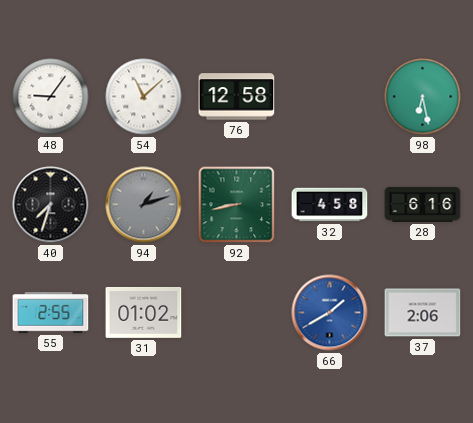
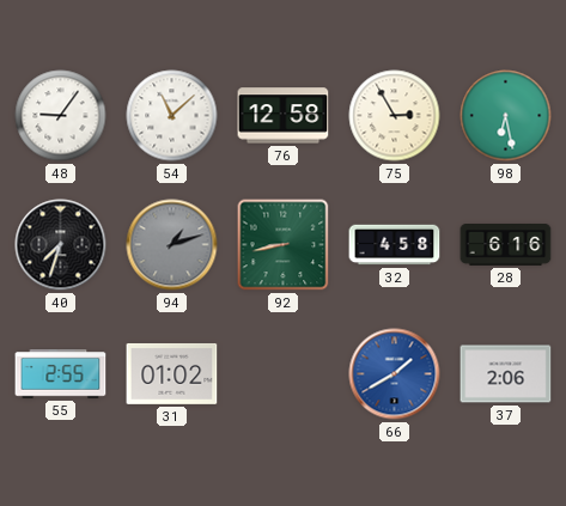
75: none -> 2:55 (395, 116)
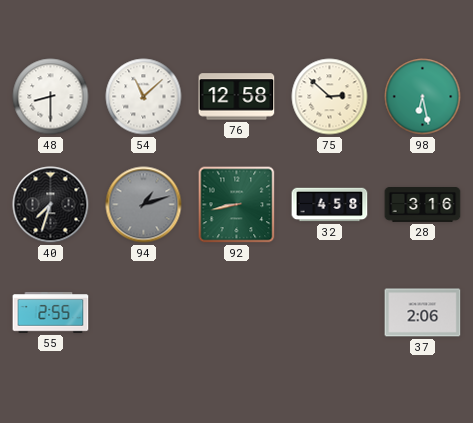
48: 9:06 -> 8:30 (51, 97)
75: 2:55 -> 2:52 (330, 97)
28: 6:16 -> 3:16 (423, 205)
31: 01:02 -> none (172, 373)
66: 1:40 -> none (395, 374)
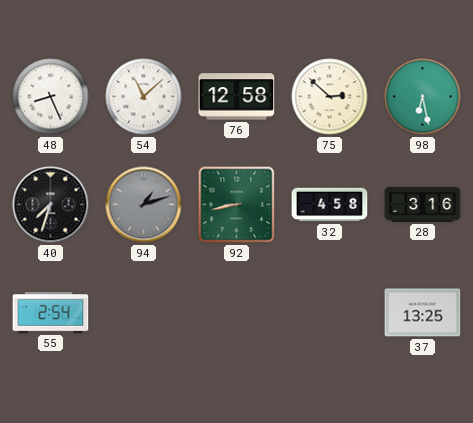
48: 8:30 -> 8:26 (51, 97)
55: 2:55 -> 2:54 (51, 313)
37: 2:06 -> 13:25 (423, 313)
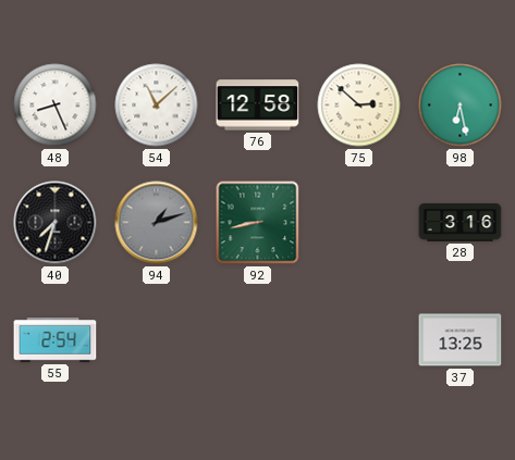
32: 4:58 -> none (330, 205)
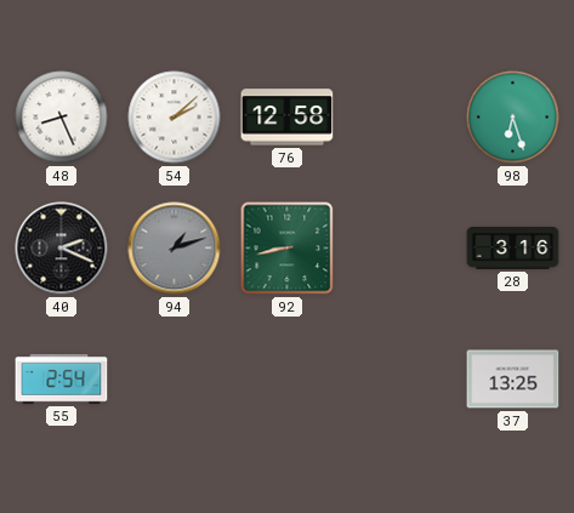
54: 11:08 -> 2:08 (175, 118)
75: 2:52 -> none (359, 105)
98: 6:28 -> 6:27 (513, 118)
40: 7:33 -> 2:19 (62, 249)
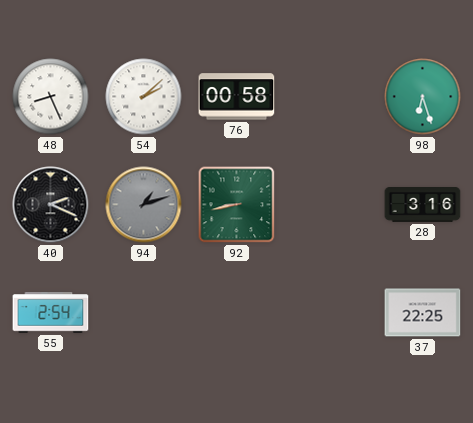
76: 12:58 -> 00:58 (237, 97)
37: 13:25 -> 22:25 (423, 313)
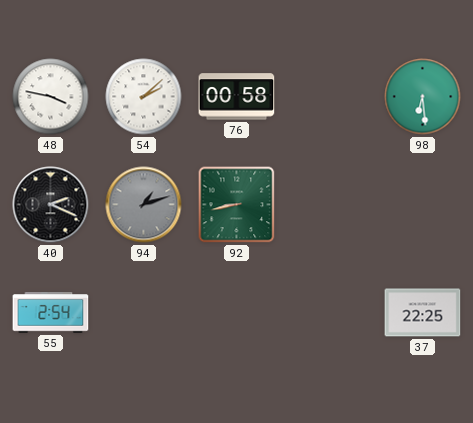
48: 8:26 -> 3:47 (51, 97)
98: 6:27 -> 6:29 (423, 97)
28: 3:16 -> none (423, 205)
